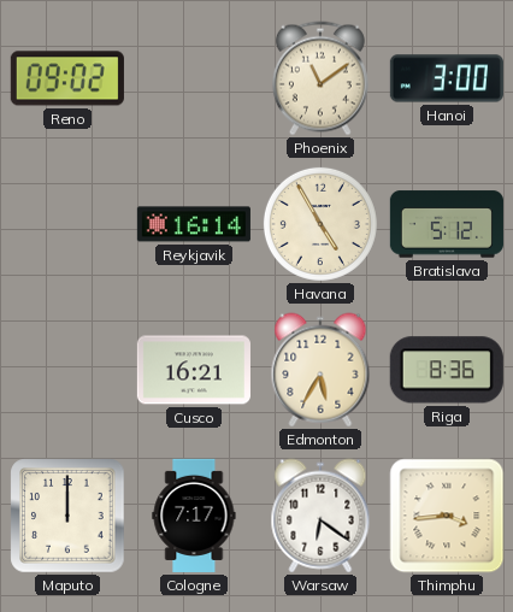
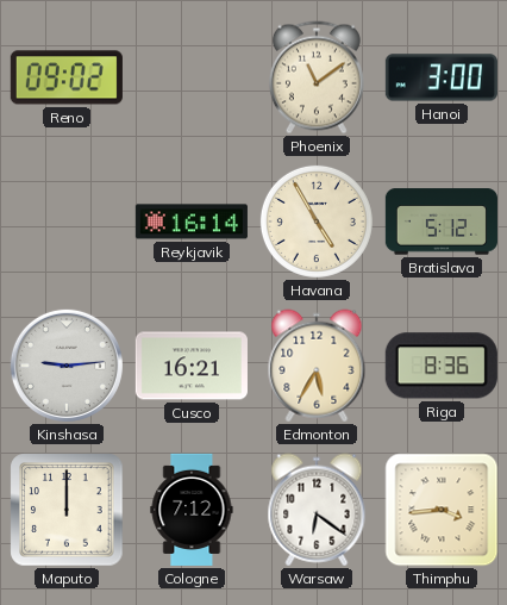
Kinshasa: none -> 9:14 (67, 366)
Cologne: 7:17 -> 7:12 (192, 510)
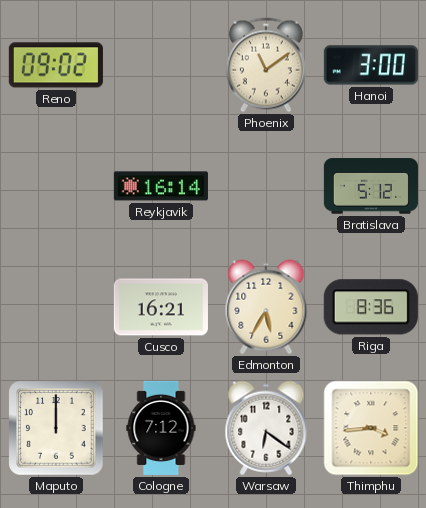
Havana: 4:55 -> none (317, 222)
Kinshasa: 9:14 -> none (67, 366)
